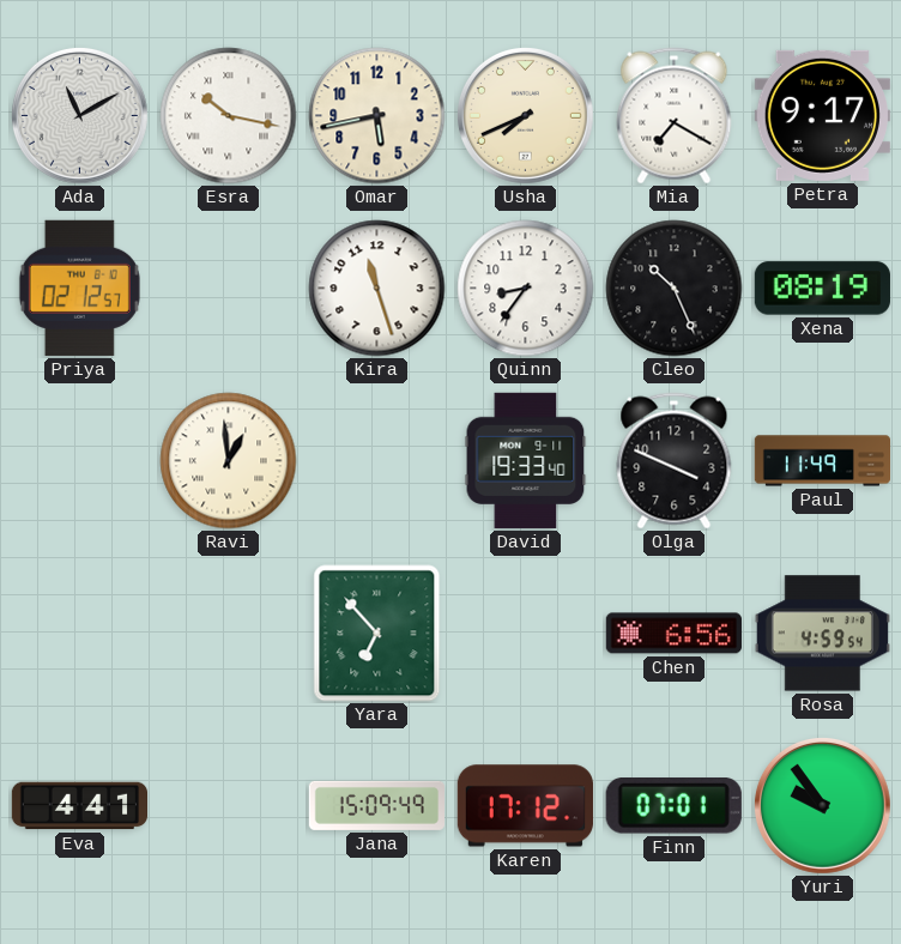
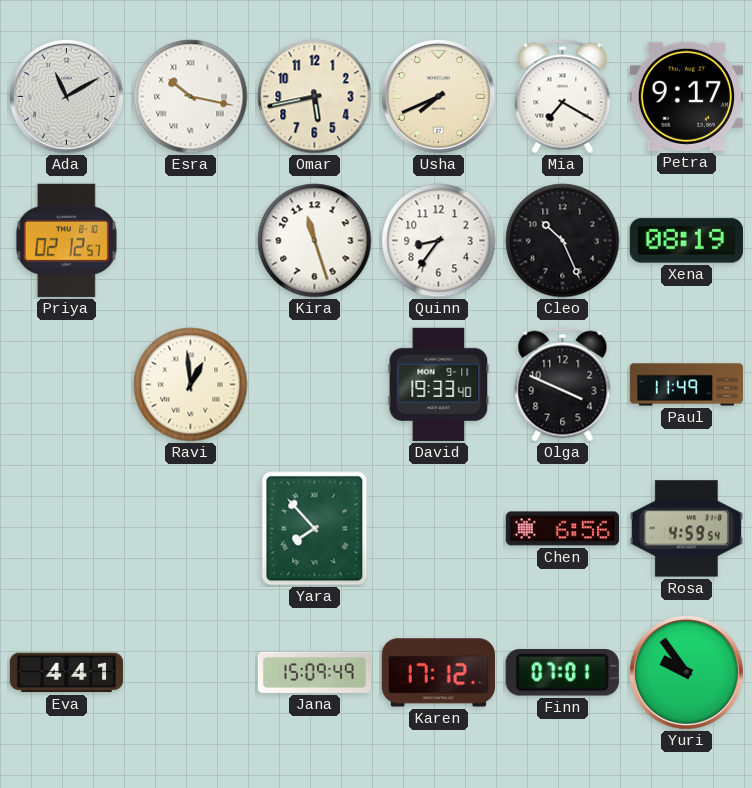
Yara: 6:53 -> 7:53 (315, 529)
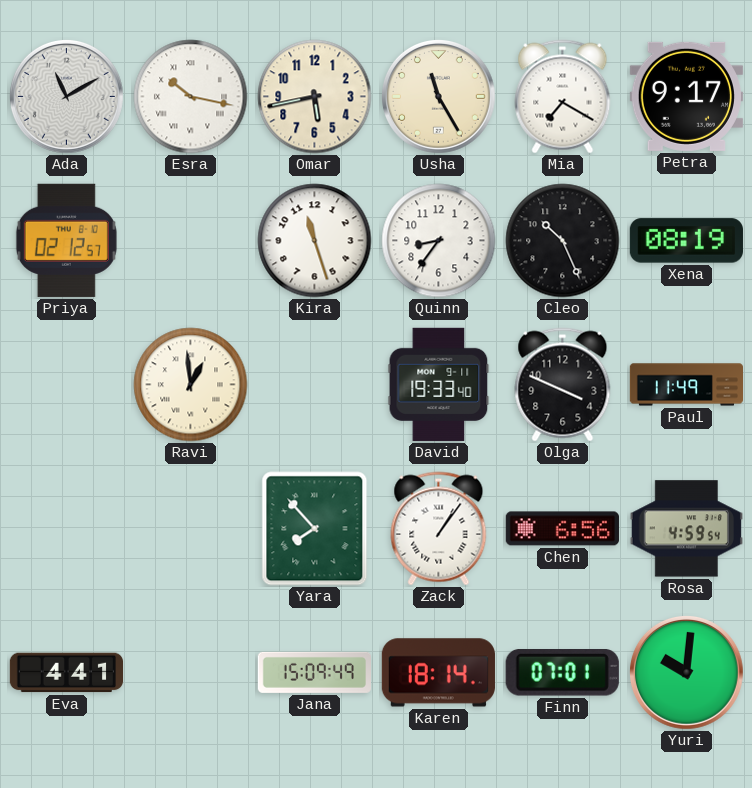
Usha: 7:41 -> 11:25 (438, 96)
Zack: none -> 1:06 (439, 529)
Karen: 17:12 -> 18:14 (438, 673)
Yuri: 9:54 -> 10:01 (686, 672)
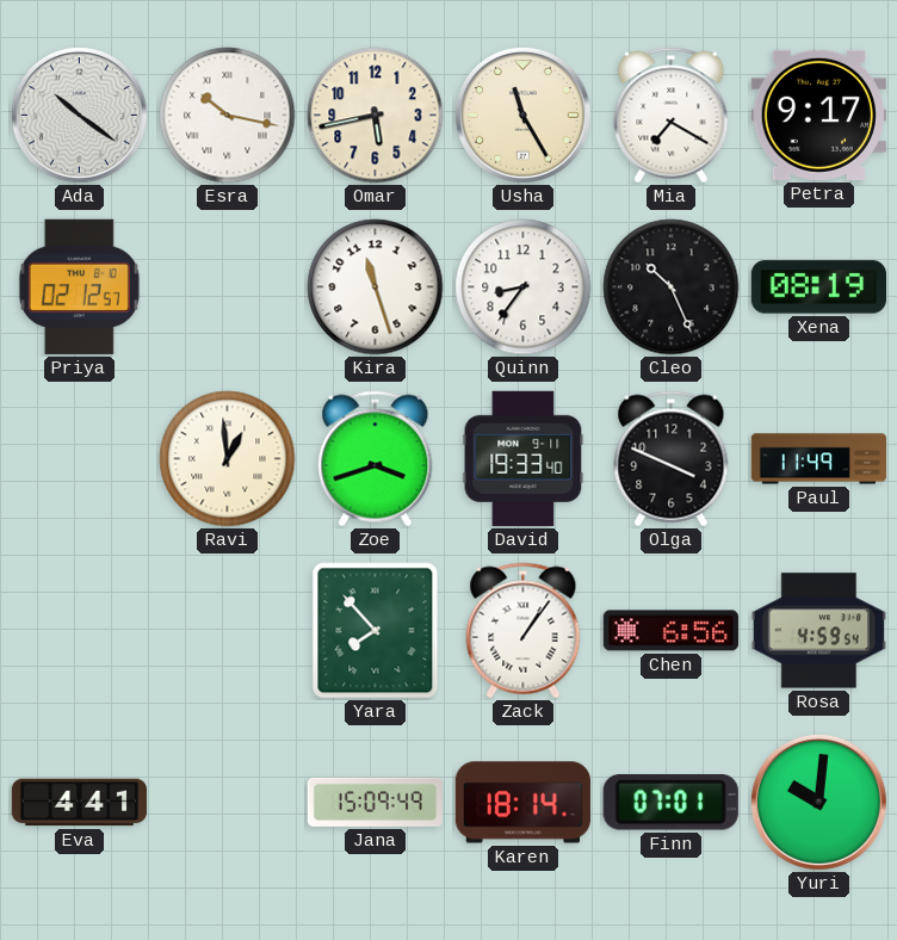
Ada: 11:10 -> 10:21 (79, 115)
Zoe: none -> 3:42 (376, 459)
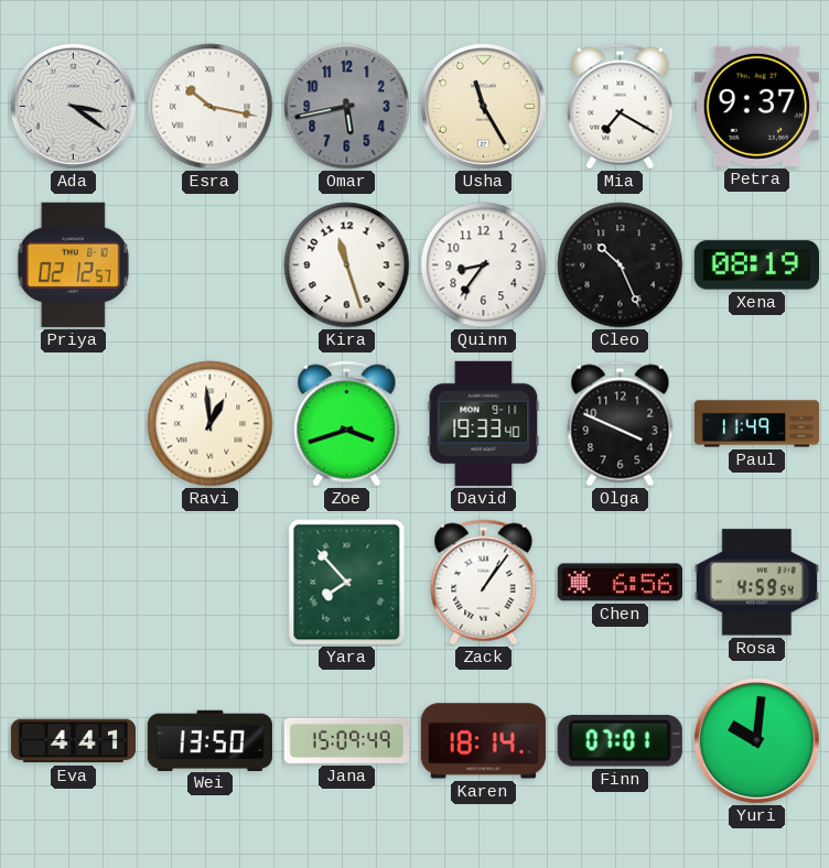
Ada: 10:21 -> 3:21 (73, 106)
Omar dial: cream -> grey (347, 107)
Petra: 9:17 -> 9:37 (756, 106)
Wei: none -> 13:50 (209, 740)
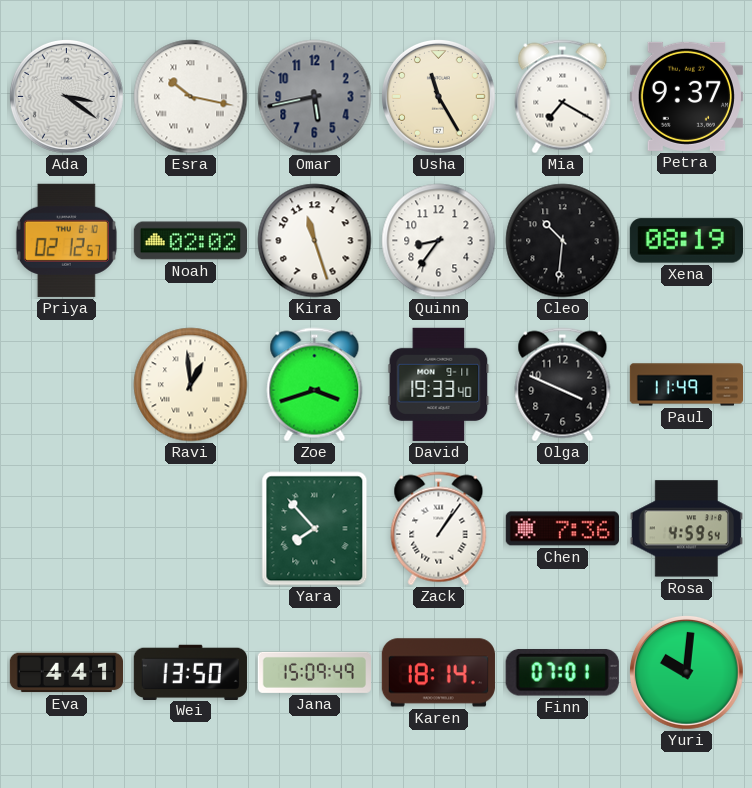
Noah: none -> 02:02 (190, 241)
Cleo: 10:26 -> 10:31 (563, 241)
Chen: 6:56 -> 7:36 (562, 529)
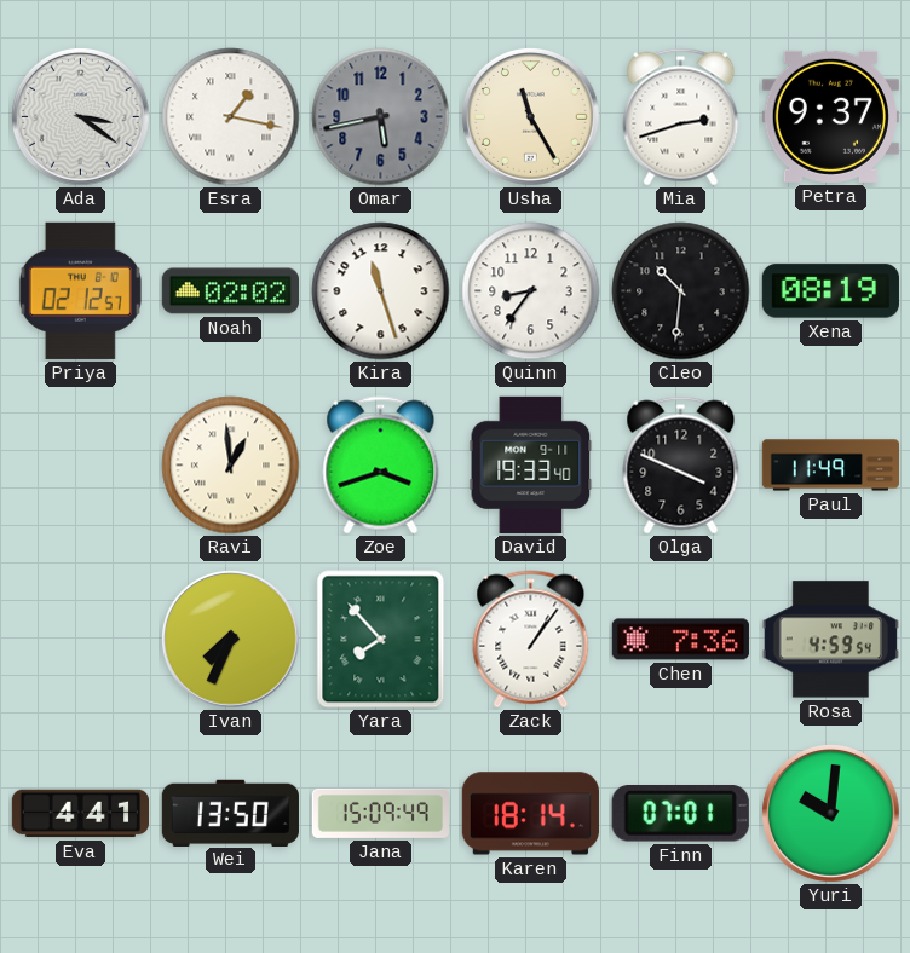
Esra: 10:17 -> 1:17 (231, 117)
Mia: 7:20 -> 2:42 (681, 117)
Ivan: none -> 7:34 (230, 639)
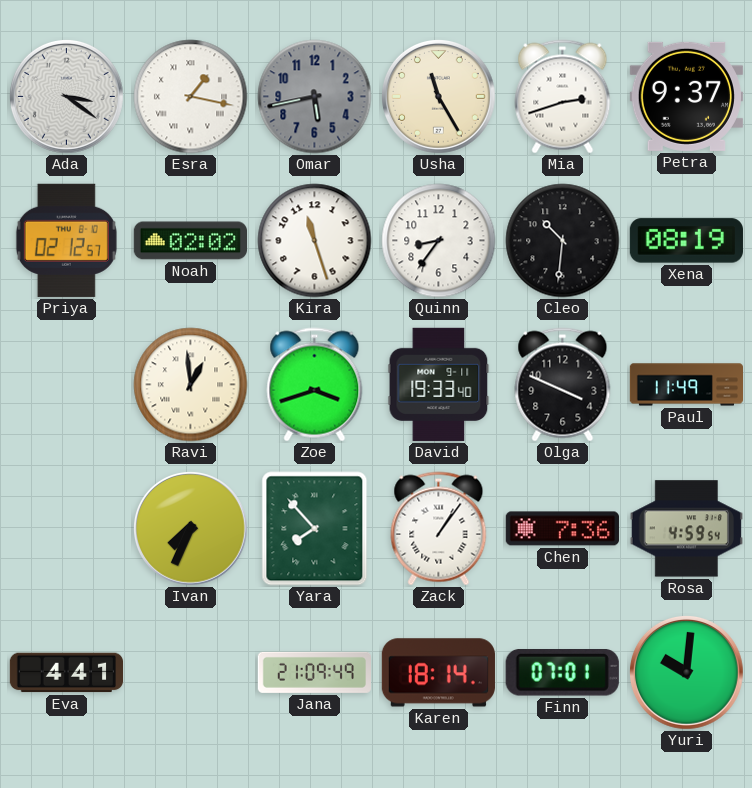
Wei: 13:50 -> none (230, 813)
Jana: 15:09 -> 21:09 (314, 672)
